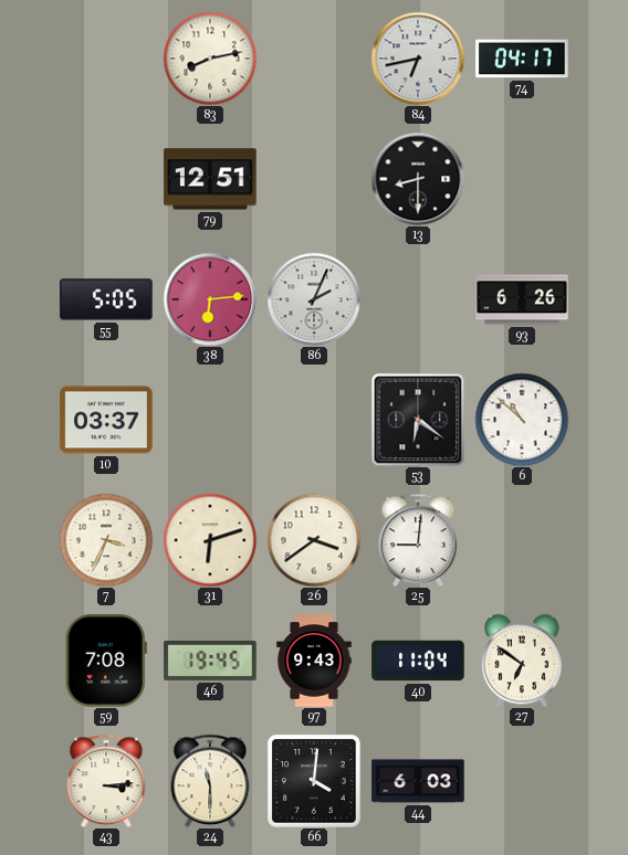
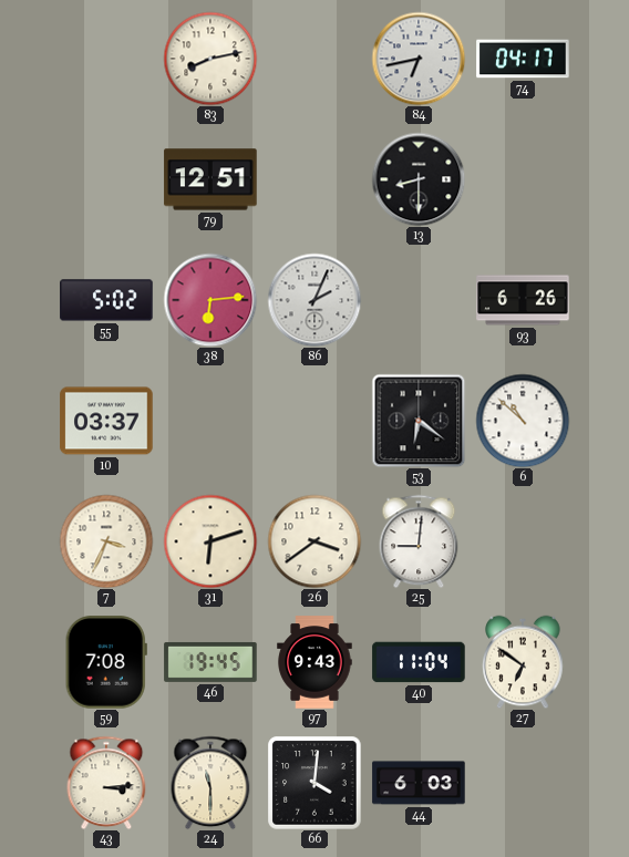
55: 5:05 -> 5:02 (106, 300)
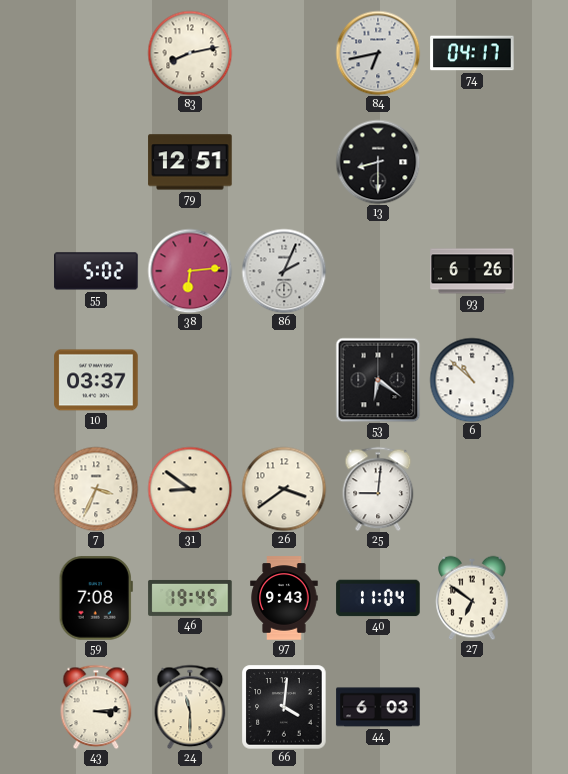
31: 6:12 -> 8:51 (190, 489)
